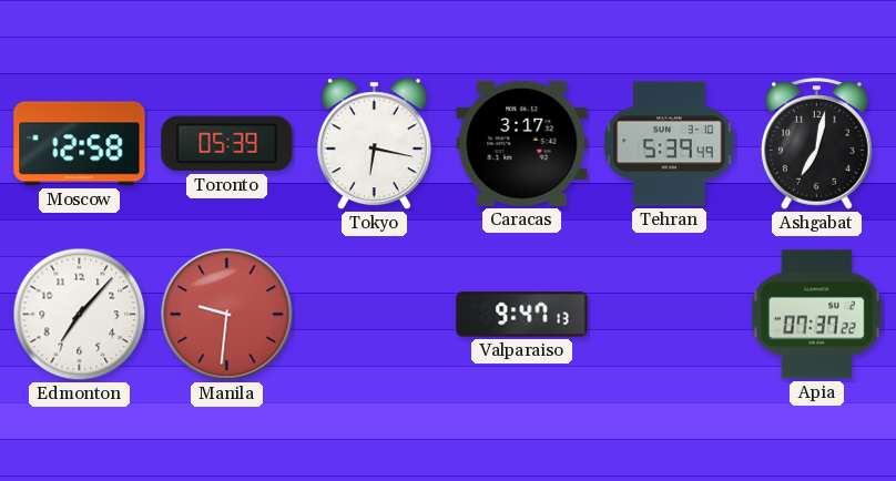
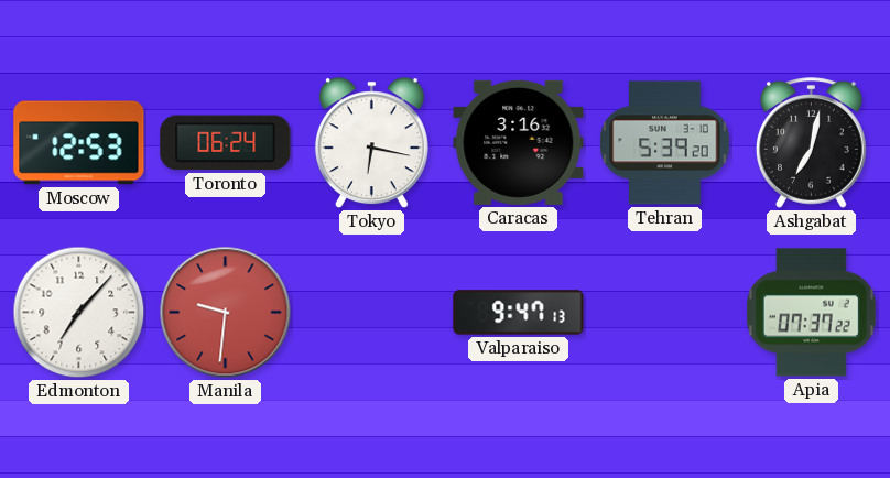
Moscow: 12:58 -> 12:53 (79, 143)
Toronto: 05:39 -> 06:24 (226, 143)
Caracas: 3:17 -> 3:16 (519, 142)
Tehran: 5:39:49 -> 5:39:20 (665, 143)
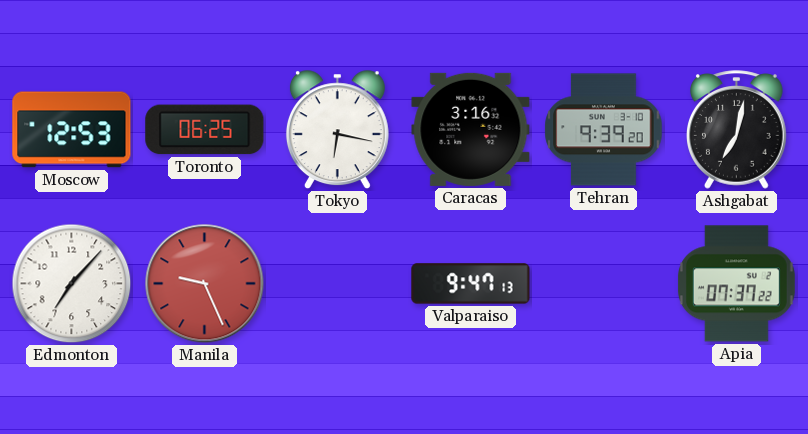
Toronto: 06:24 -> 06:25 (205, 130)
Tehran: 5:39 -> 9:39 (604, 130)
Manila: 9:31 -> 9:26 (205, 284)
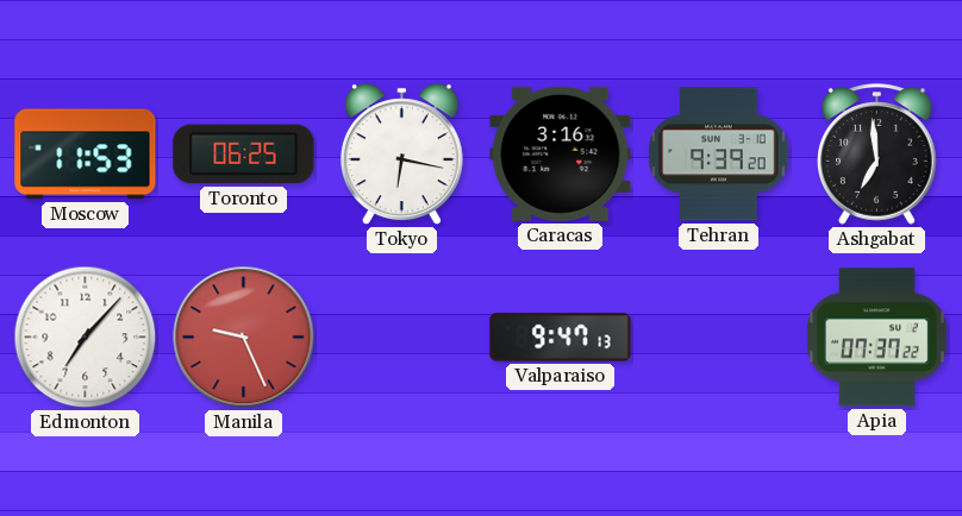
Moscow: 12:53 -> 11:53 (86, 155)
Ashgabat: 7:02 -> 6:59 (877, 155)
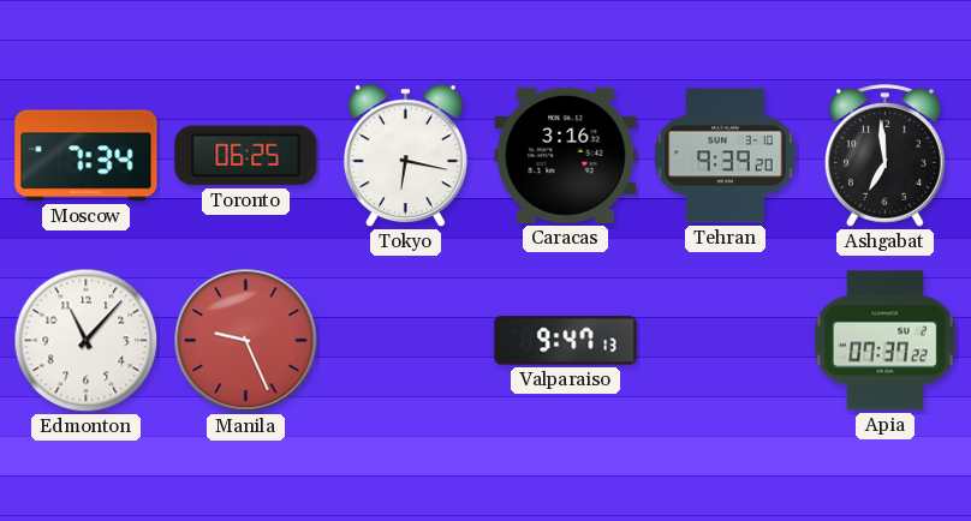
Moscow: 11:53 -> 7:34 (87, 156)
Edmonton: 7:07 -> 11:07 (87, 341)
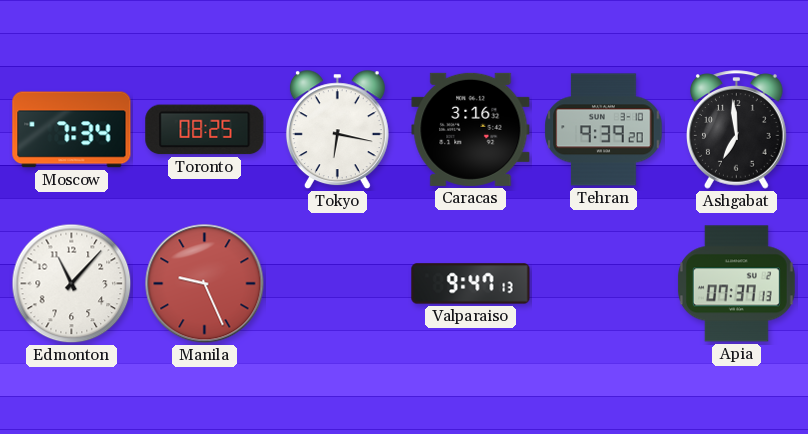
Toronto: 06:25 -> 08:25 (205, 130)
Apia: 07:37:22 -> 07:37:13 (736, 284)
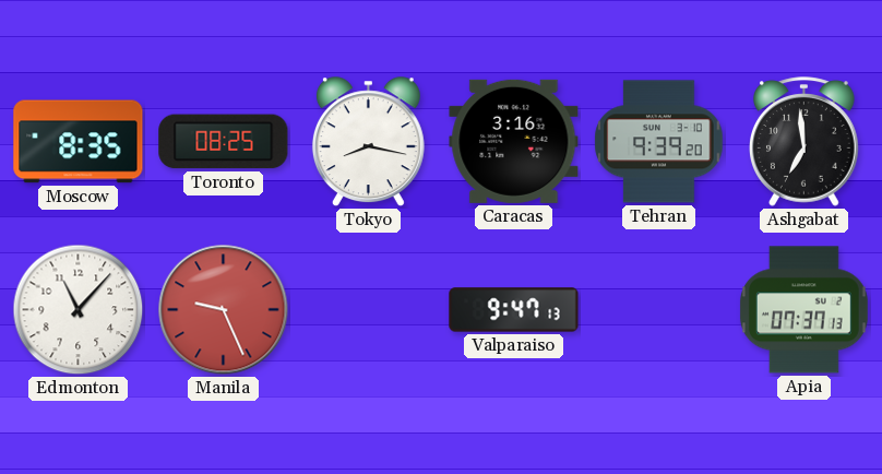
Moscow: 7:34 -> 8:35 (79, 142)
Tokyo: 6:17 -> 8:17 (368, 142)
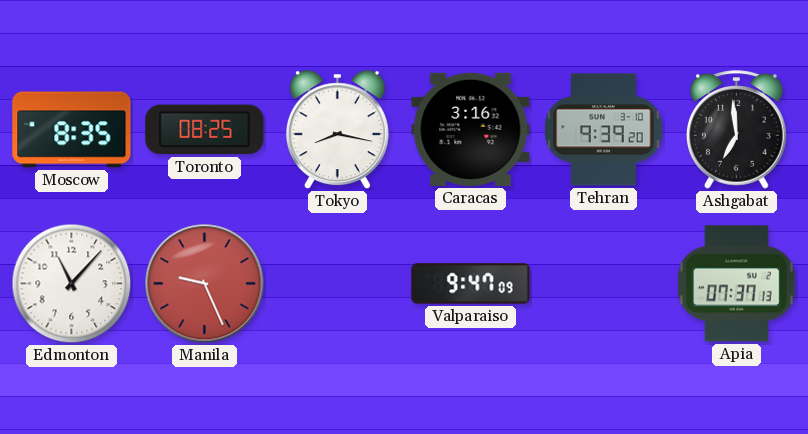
Valparaiso: 9:47:13 -> 9:47:09 (471, 284)
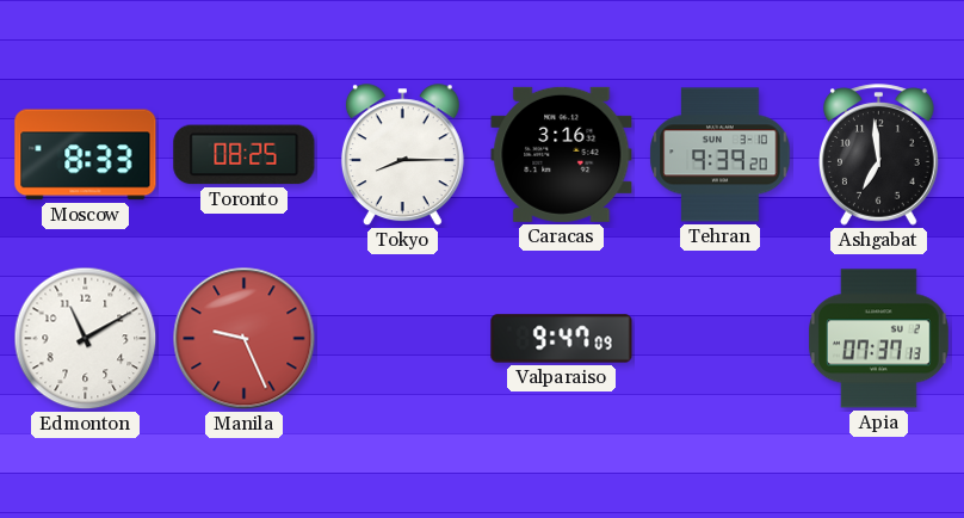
Moscow: 8:35 -> 8:33 (86, 155)
Tokyo: 8:17 -> 8:15 (402, 155)
Edmonton: 11:07 -> 11:10 (86, 339)
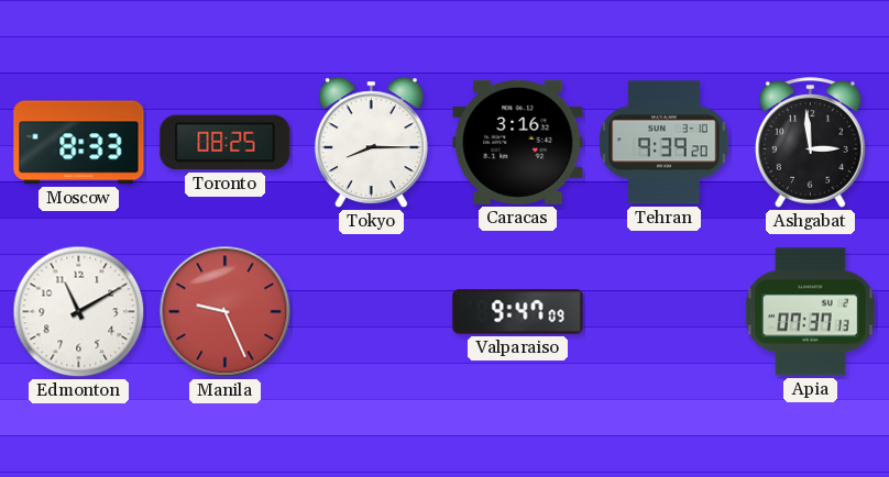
Ashgabat: 6:59 -> 2:59 (811, 143)
